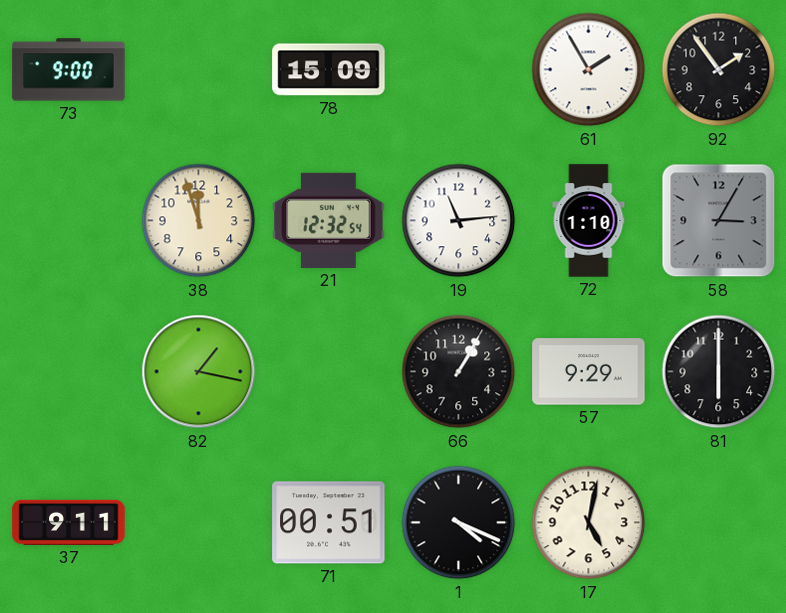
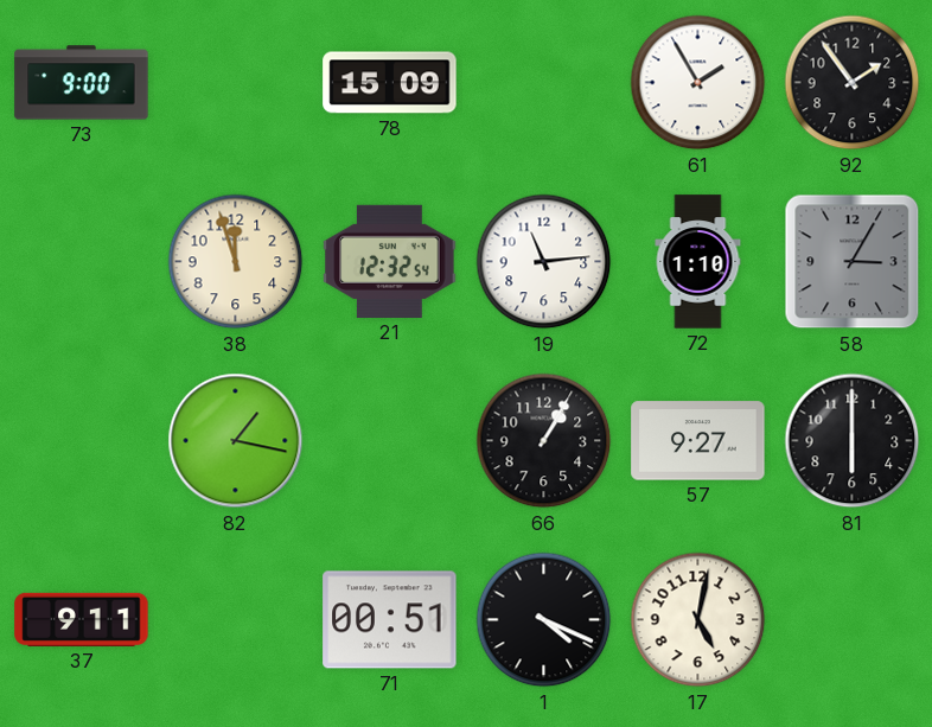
57: 9:29 -> 9:27 (698, 441)
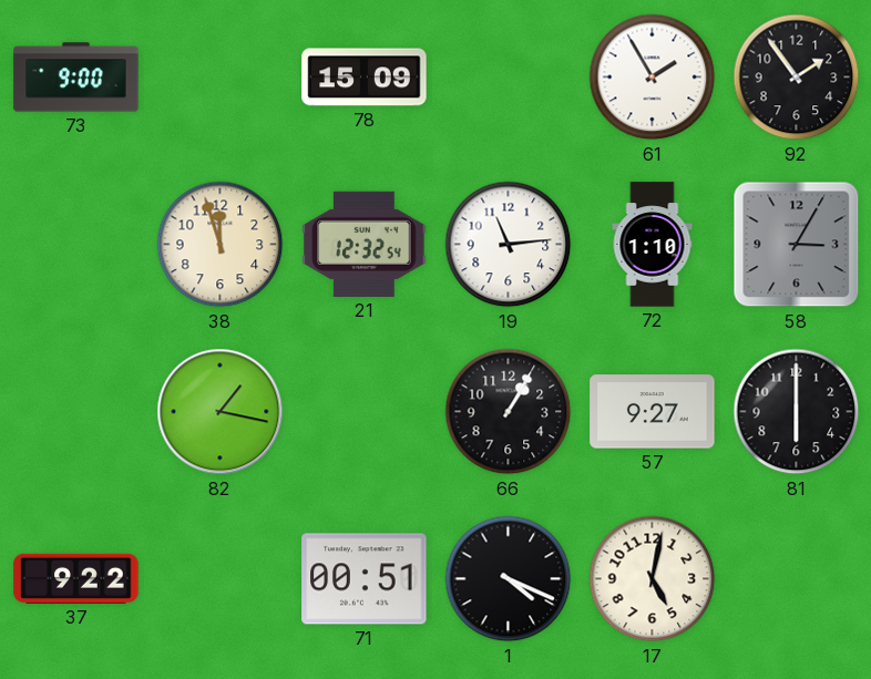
37: 9:11 -> 9:22 (76, 578)
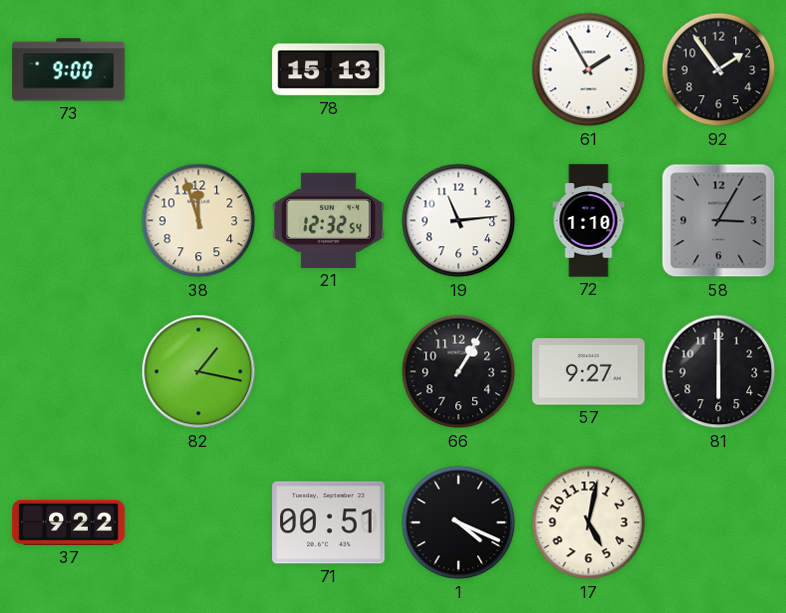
78: 15:09 -> 15:13 (329, 70)
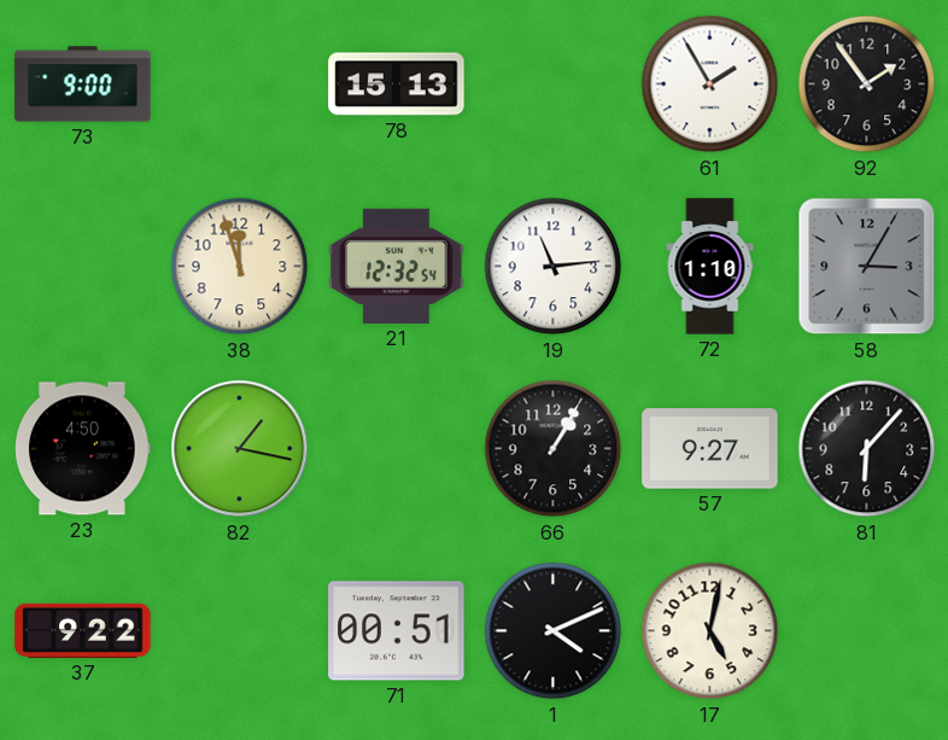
23: none -> 4:50 (83, 449)
81: 6:00 -> 6:07 (867, 449)
1: 4:19 -> 4:11 (554, 631)
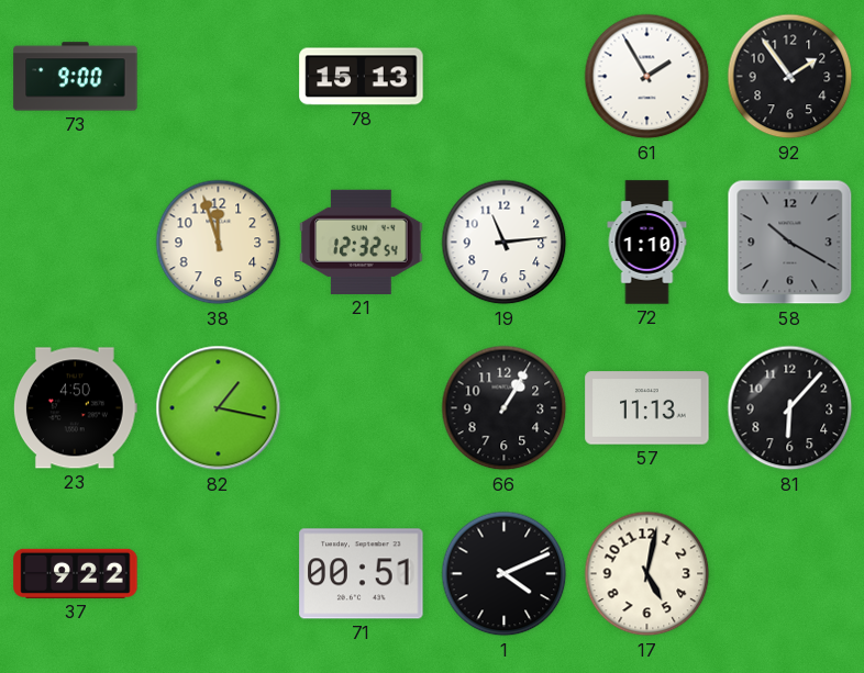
58: 3:05 -> 10:20 (790, 243)
57: 9:27 -> 11:13 (647, 408)
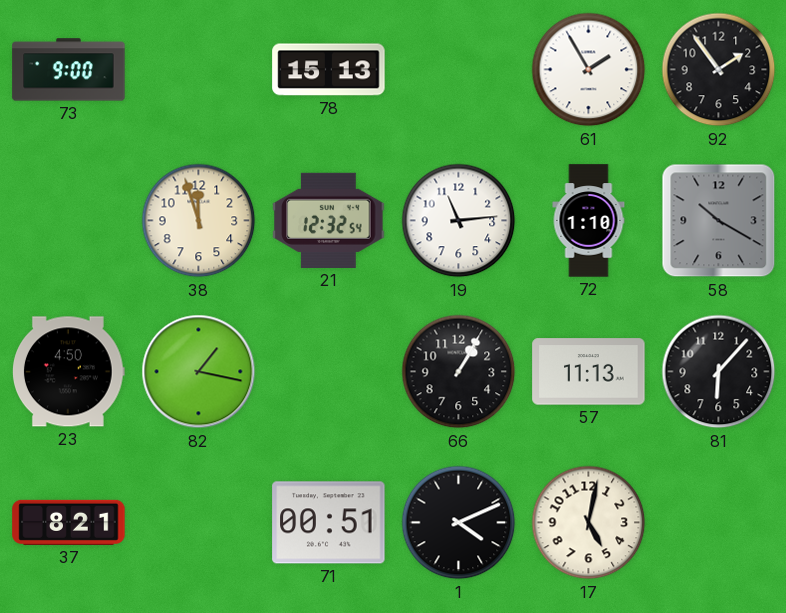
37: 9:22 -> 8:21 (69, 522)
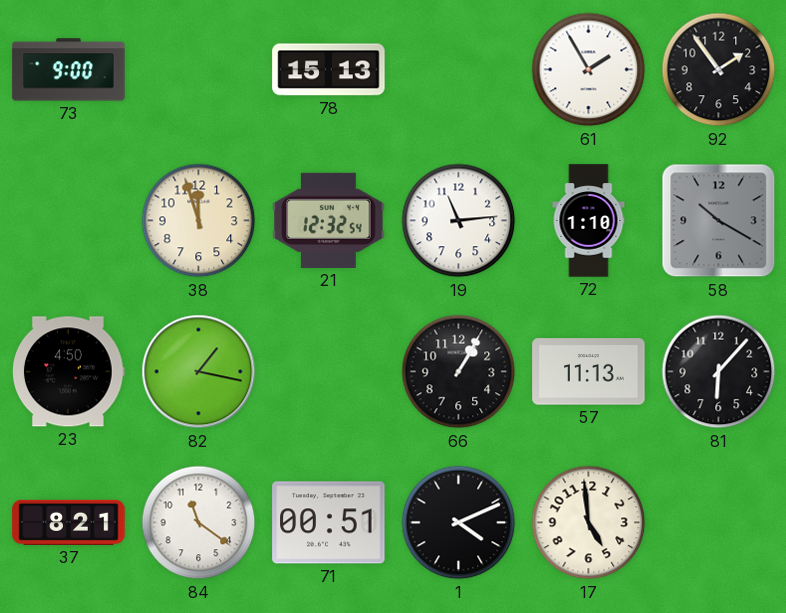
84: none -> 11:21 (199, 523)
17: 5:02 -> 4:59 (589, 523)
